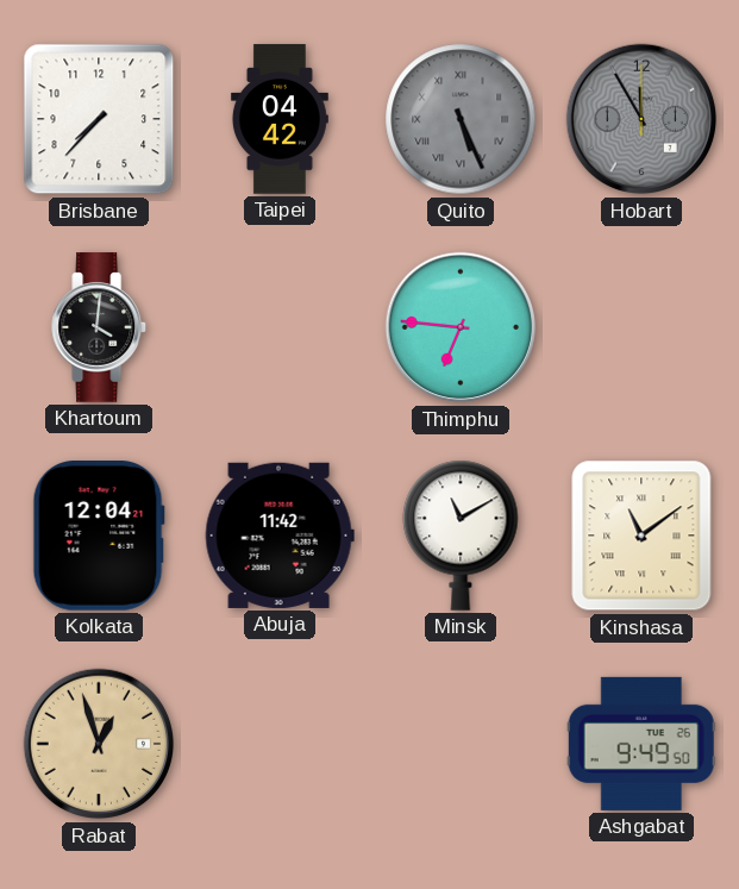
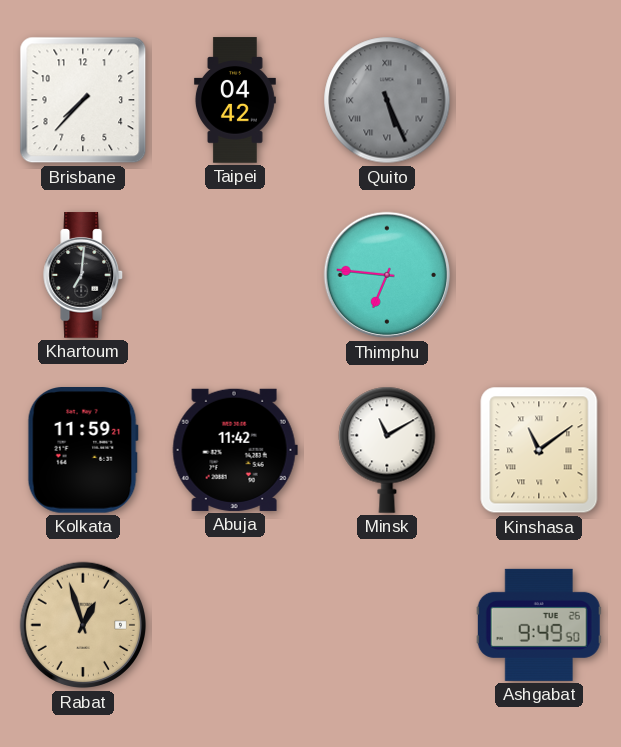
Hobart: 11:55 -> none (641, 119)
Khartoum: 4:01 -> 7:01 (84, 275)
Kolkata: 12:04 -> 11:59 (83, 451)
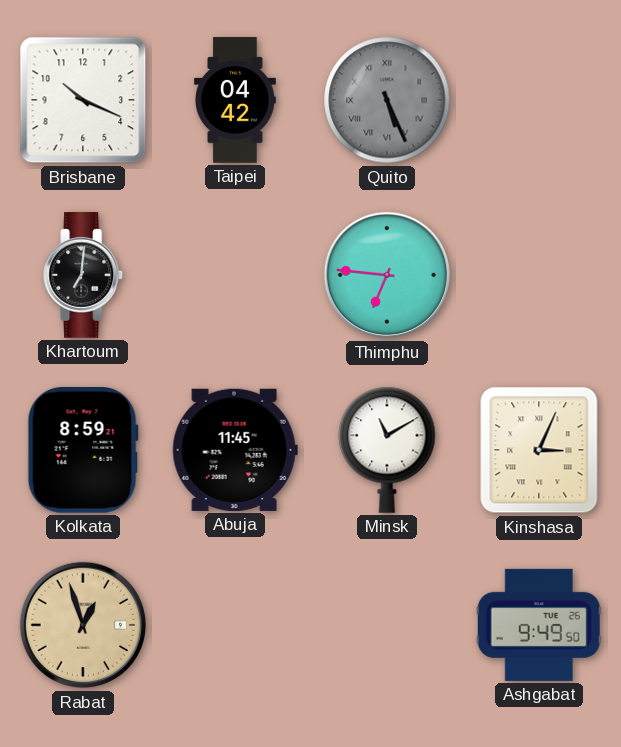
Brisbane: 7:37 -> 10:19 (83, 100)
Kolkata: 11:59 -> 8:59 (83, 451)
Abuja: 11:42 -> 11:45 (235, 450)
Kinshasa: 11:09 -> 3:04 (539, 450)
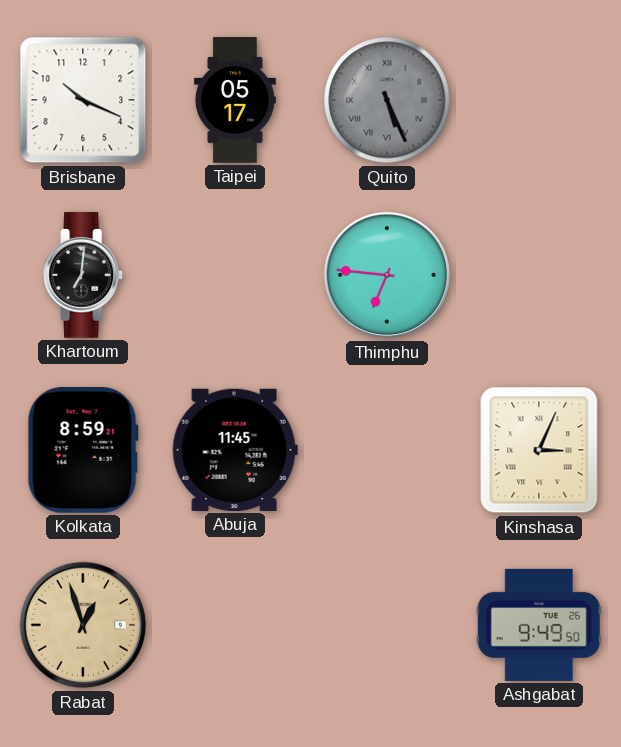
Taipei: 04:42 -> 05:17 (235, 100)
Minsk: 11:10 -> none (387, 450)
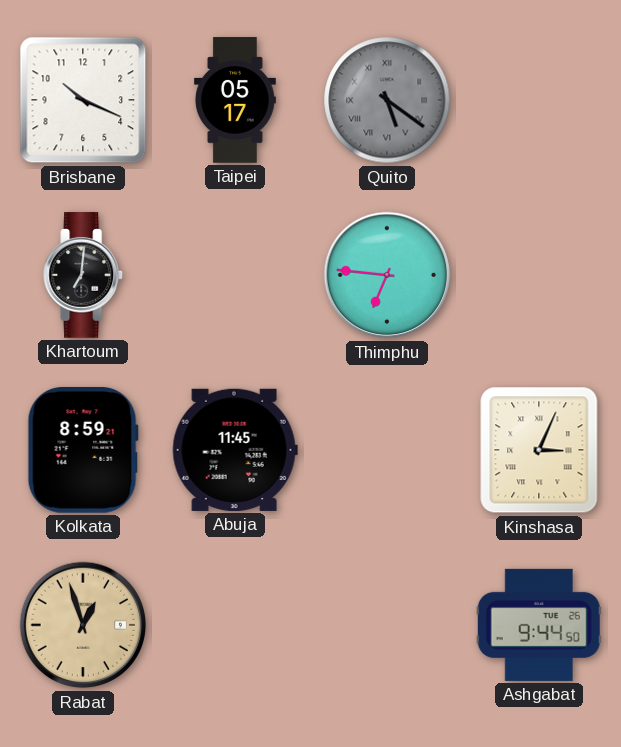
Quito: 5:26 -> 5:21 (387, 100)
Ashgabat: 9:49 -> 9:44 (539, 625)
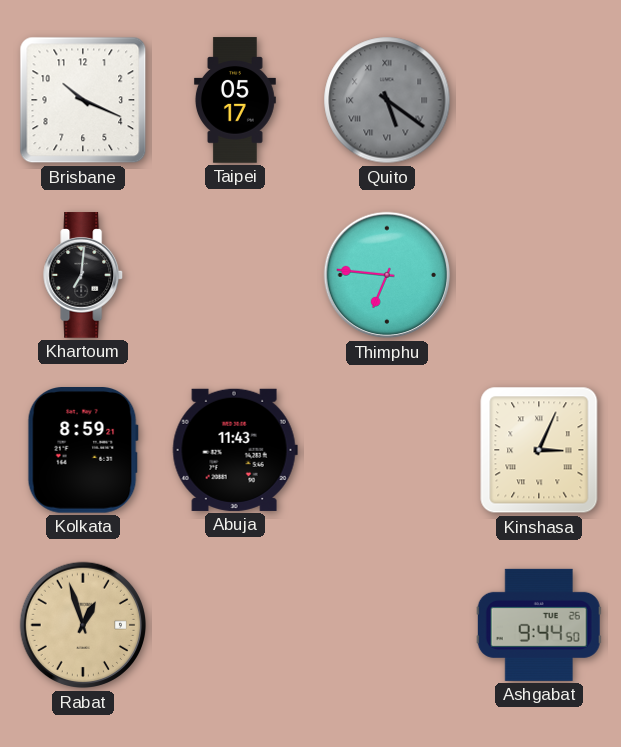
Abuja: 11:45 -> 11:43 (235, 450)
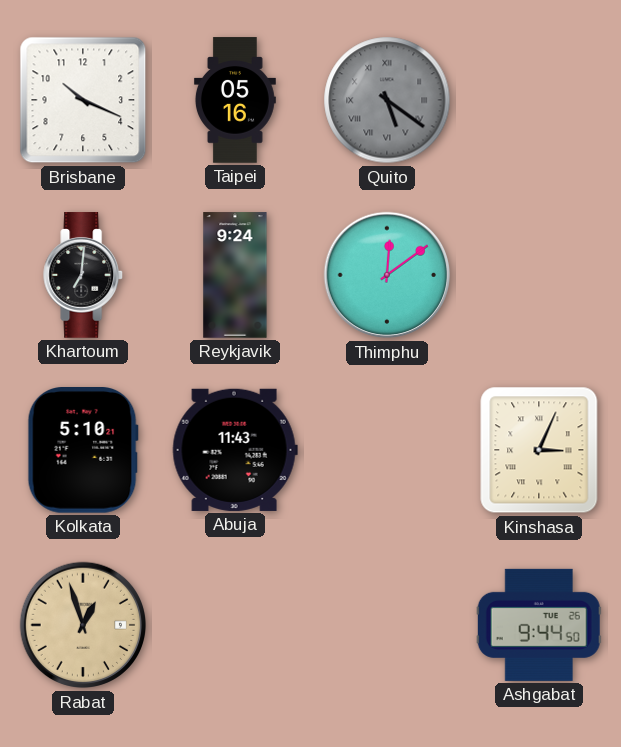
Taipei: 05:17 -> 05:16 (235, 100)
Reykjavik: none -> 9:24 (235, 275)
Thimphu: 6:46 -> 12:09 (387, 275)
Kolkata: 8:59 -> 5:10 (83, 451)
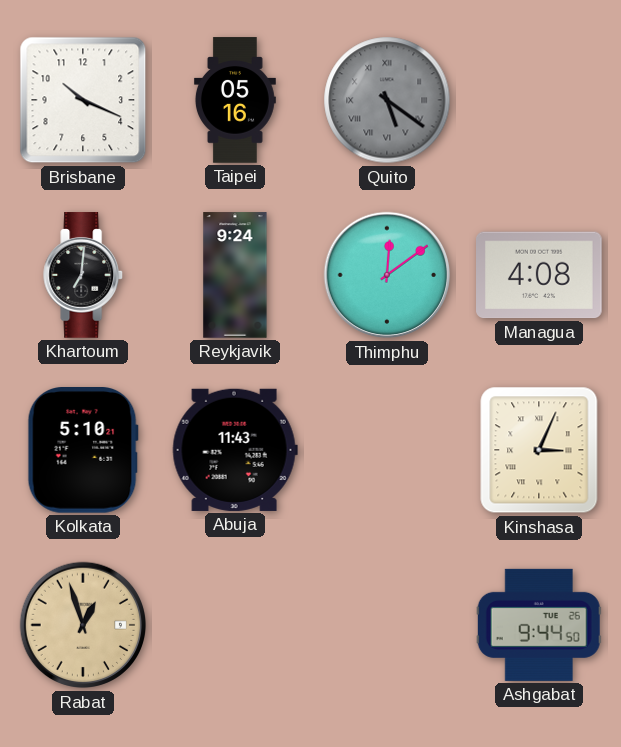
Managua: none -> 4:08 (540, 275)
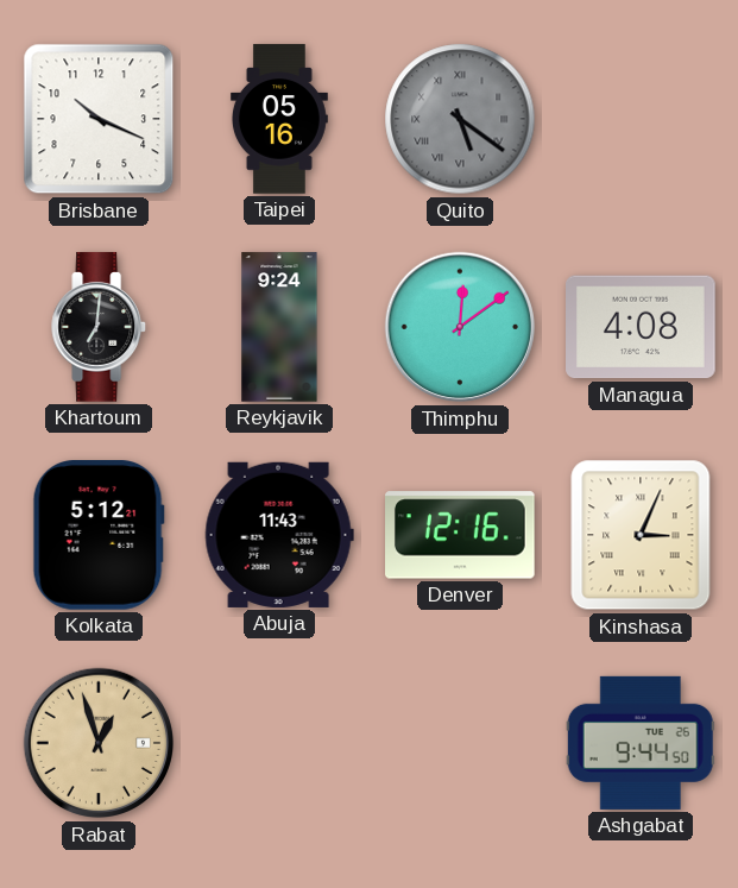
Kolkata: 5:10 -> 5:12 (99, 536)
Denver: none -> 12:16 (461, 535)
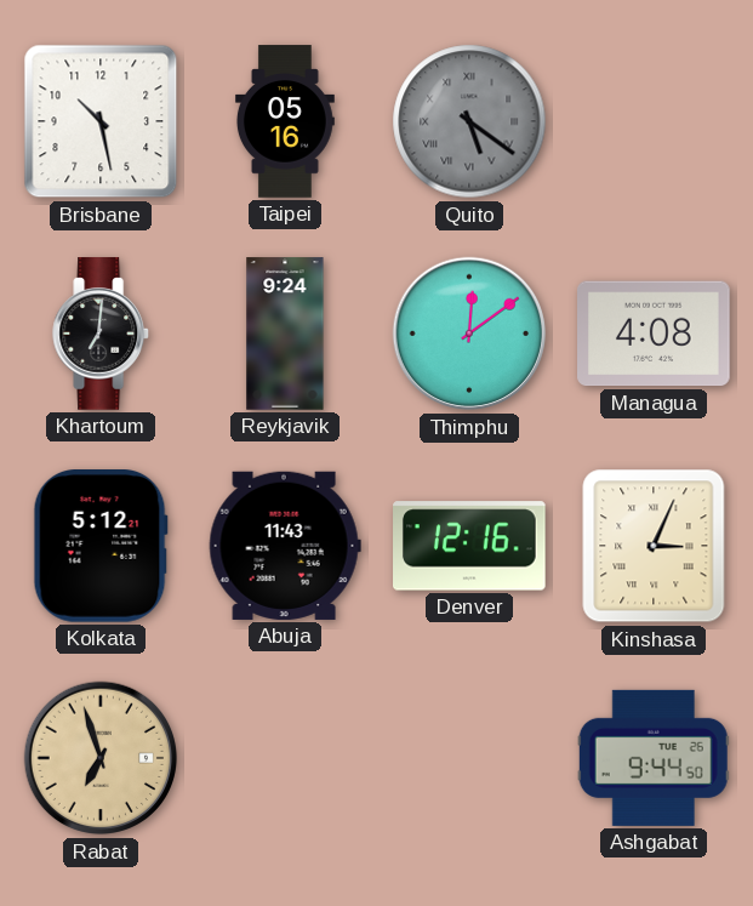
Brisbane: 10:19 -> 10:28 (101, 121)
Rabat: 12:57 -> 6:57 (101, 758)
